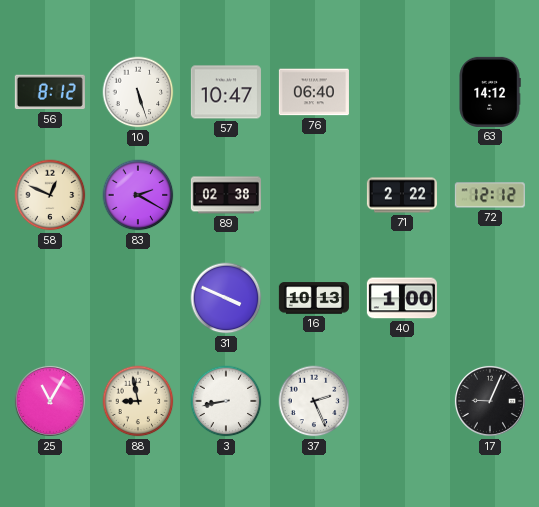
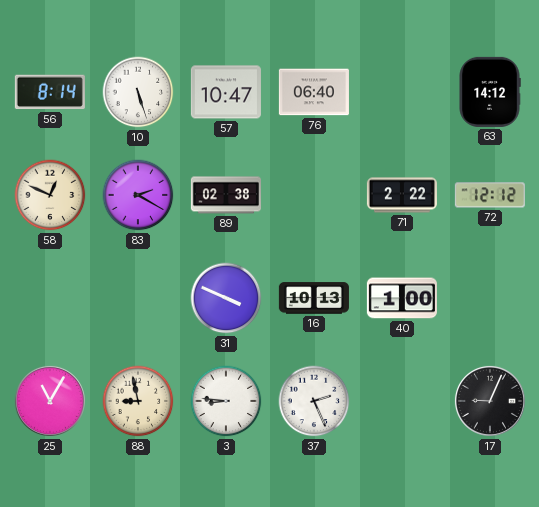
56: 8:12 -> 8:14 (50, 92)
3: 8:43 -> 8:46 (226, 401)
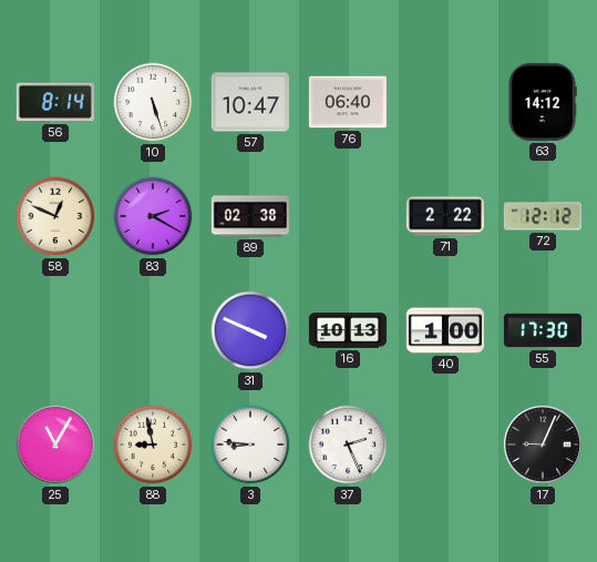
55: none -> 17:30 (543, 330)
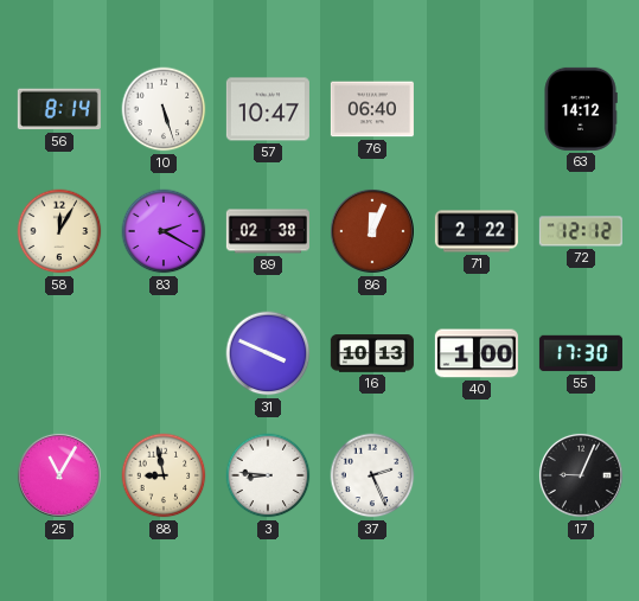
58: 12:49 -> 12:05 (59, 231)
86: none -> 12:04 (372, 231)
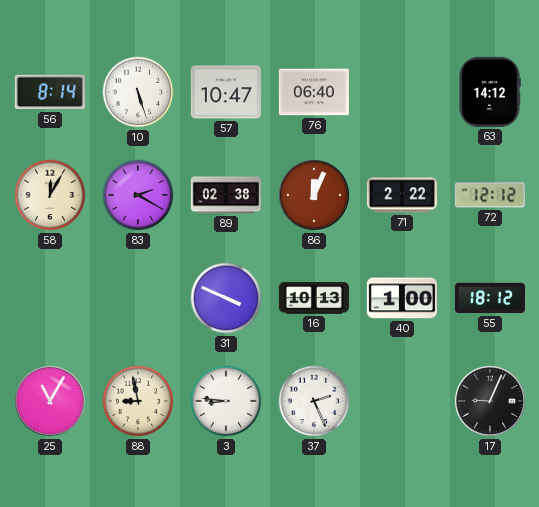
55: 17:30 -> 18:12 (490, 298)
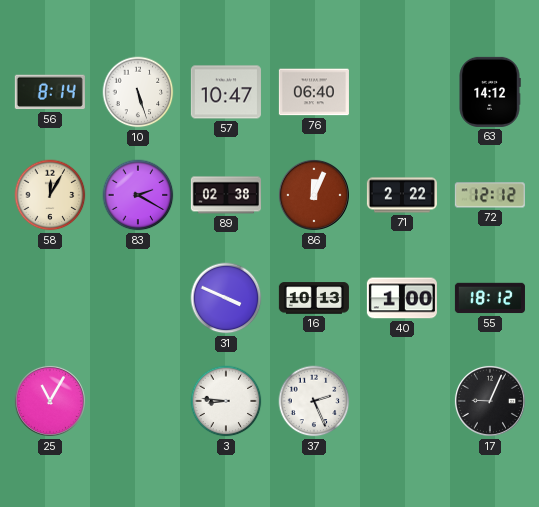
88: 8:58 -> none (138, 401)
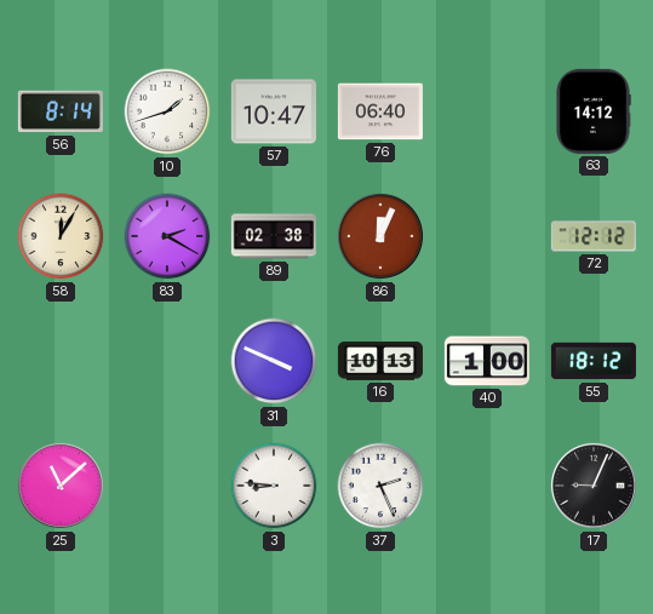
10: 5:27 -> 1:42 (167, 111)
71: 2:22 -> none (402, 195)
25: 11:05 -> 11:08 (61, 486)
